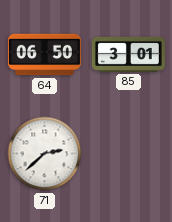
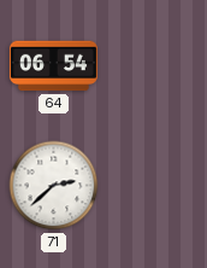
64: 06:50 -> 06:54 (53, 66)
85: 3:01 -> none (128, 54)
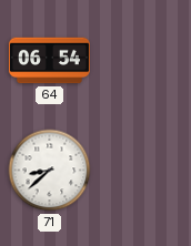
71: 2:38 -> 8:38 (50, 171)
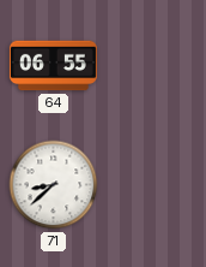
64: 06:54 -> 06:55 (53, 66)
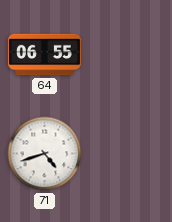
71: 8:38 -> 4:42 (45, 154)
